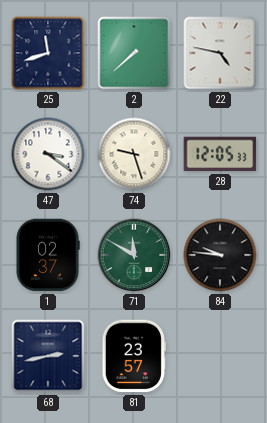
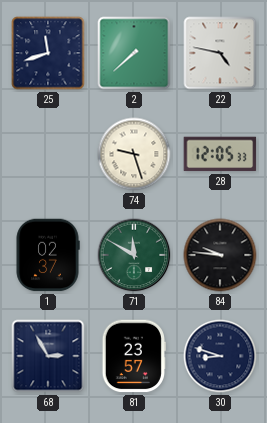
47: 3:21 -> none (48, 154)
68: 2:43 -> 2:55 (48, 356)
30: none -> 8:48 (220, 356)
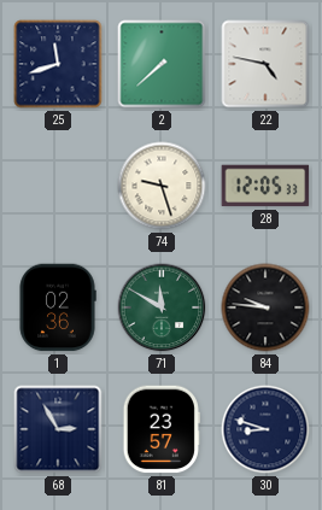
1: 02:37 -> 02:36 (58, 307)
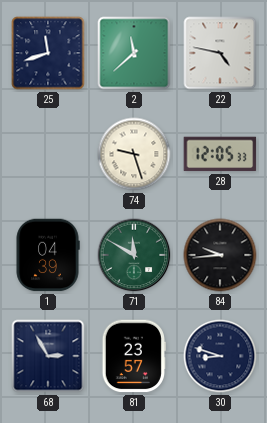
2: 7:38 -> 11:38 (134, 53)
1: 02:36 -> 04:39 (48, 255)
84: 9:46 -> 9:44 (220, 255)
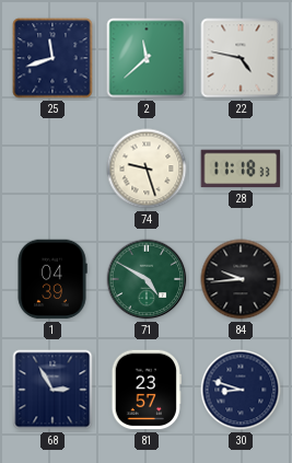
28: 12:05 -> 11:18 (241, 169)
71: 11:50 -> 4:50 (147, 279)
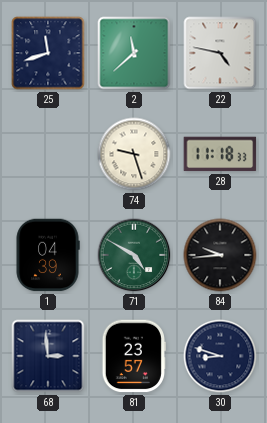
68: 2:55 -> 2:59 (48, 356)
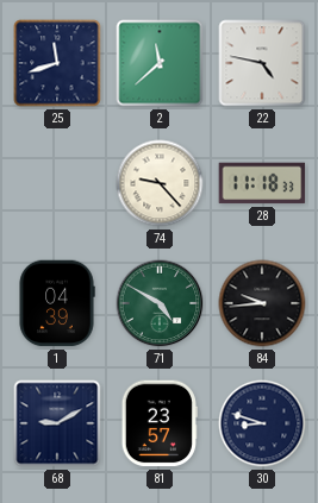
74: 9:27 -> 9:23 (160, 183)
68: 2:59 -> 9:10 (57, 423)
